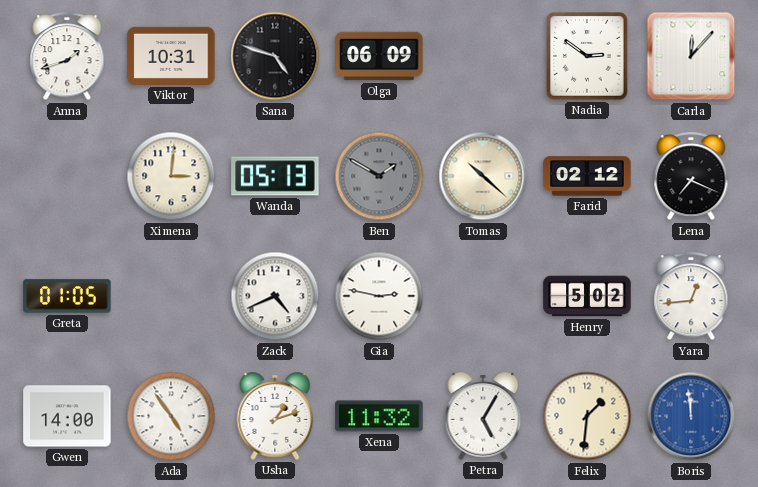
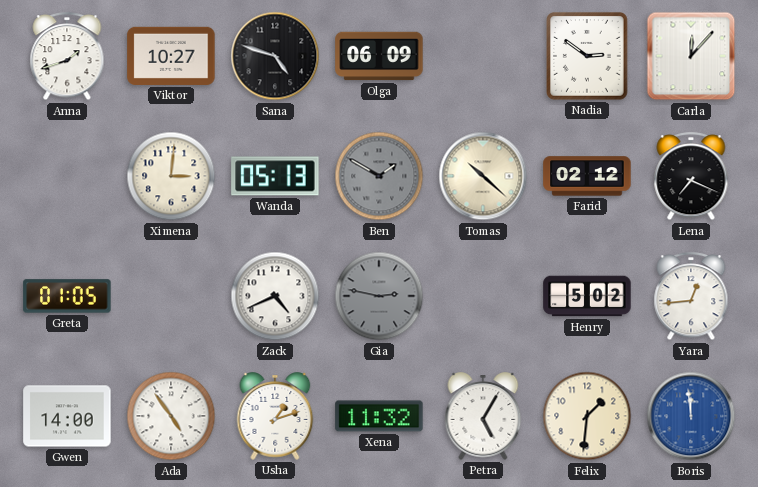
Viktor: 10:31 -> 10:27 (171, 56)
Gia dial: white -> grey (379, 296)
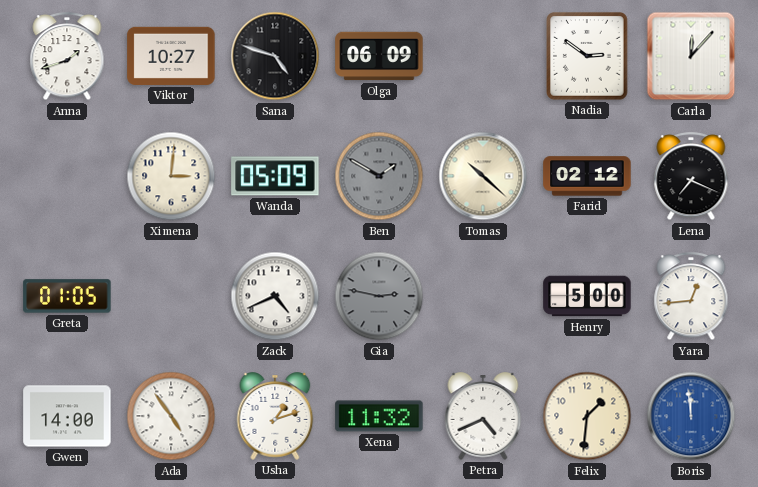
Wanda: 05:13 -> 05:09 (275, 176)
Henry: 5:02 -> 5:00 (587, 296)
Petra: 5:05 -> 4:41 (483, 416)
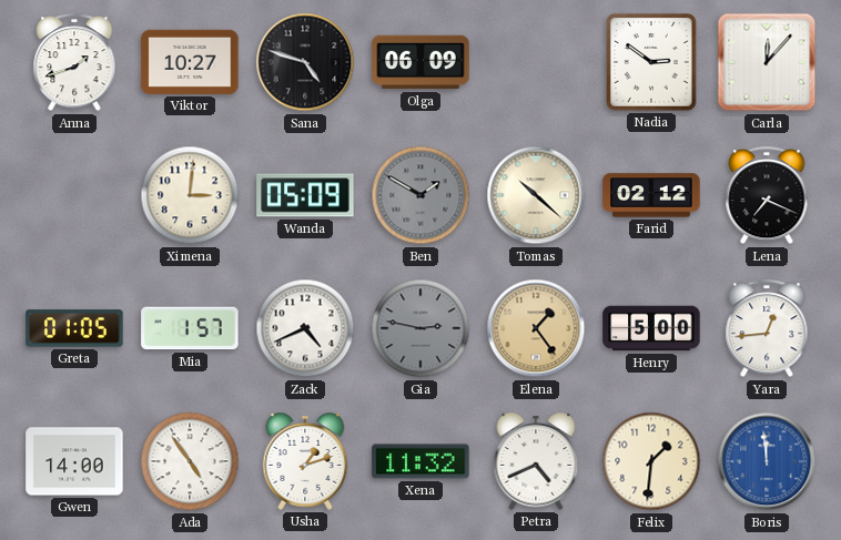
Mia: none -> 1:57 (190, 328)
Elena: none -> 1:24 (536, 328)
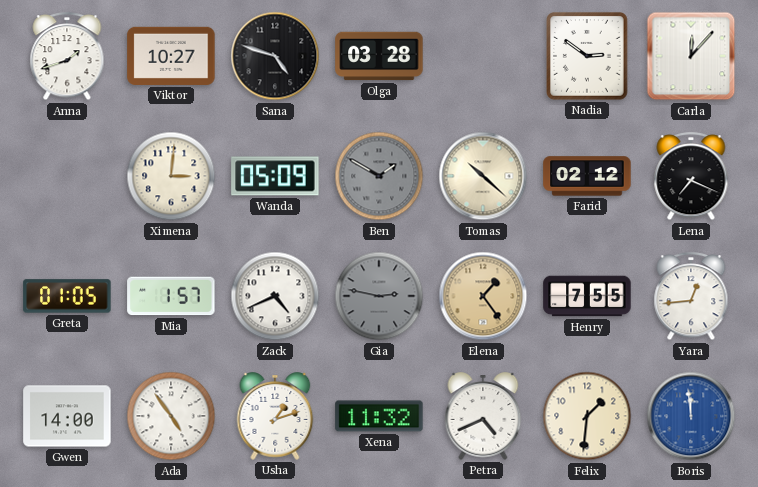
Olga: 06:09 -> 03:28 (379, 56)
Henry: 5:00 -> 7:55 (587, 296)
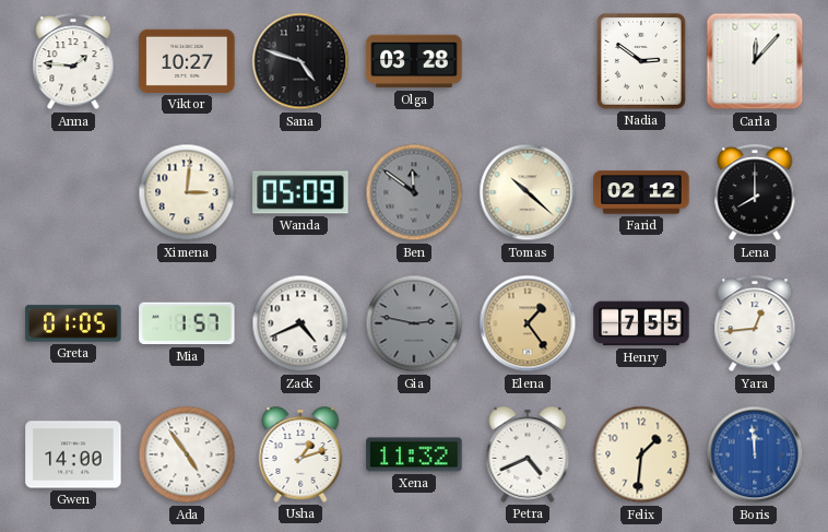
Anna: 1:42 -> 1:46 (73, 62)
Ben: 1:50 -> 11:51 (414, 192)
Lena: 7:19 -> 8:00 (755, 193)
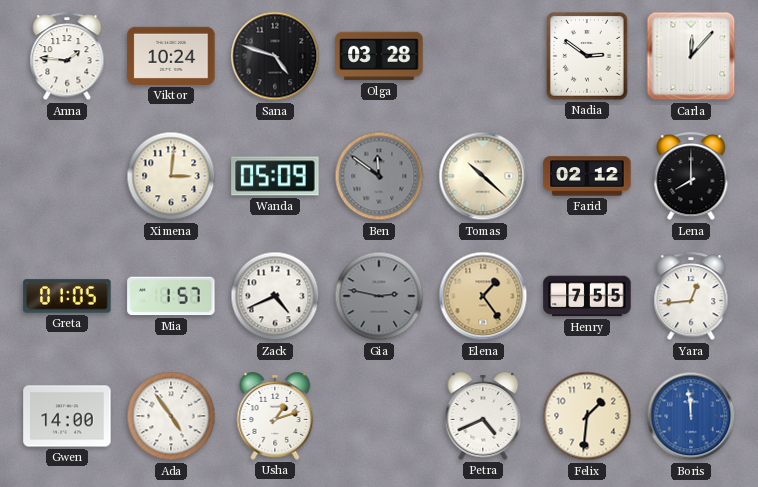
Viktor: 10:27 -> 10:24 (171, 56)
Xena: 11:32 -> none (414, 454)
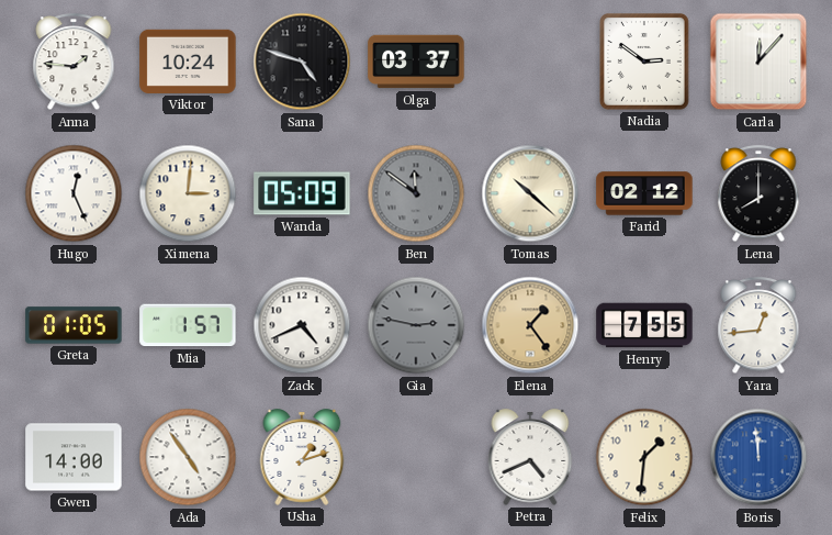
Olga: 03:28 -> 03:37 (416, 62)
Hugo: none -> 12:26 (74, 193)
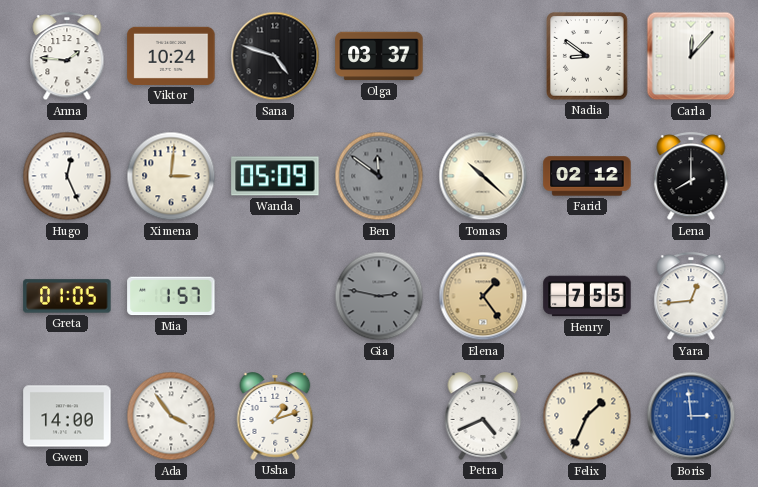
Nadia: 2:51 -> 8:51 (588, 57)
Zack: 4:41 -> none (302, 325)
Ada: 4:54 -> 3:54 (171, 416)
Felix: 1:31 -> 1:34 (587, 416)
Boris: 11:59 -> 2:59 (691, 416)
